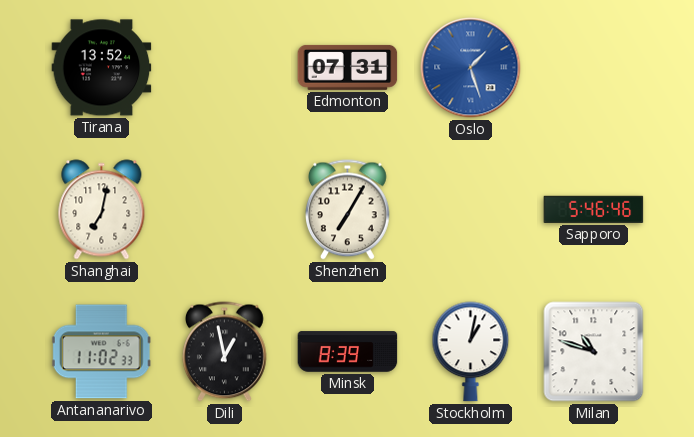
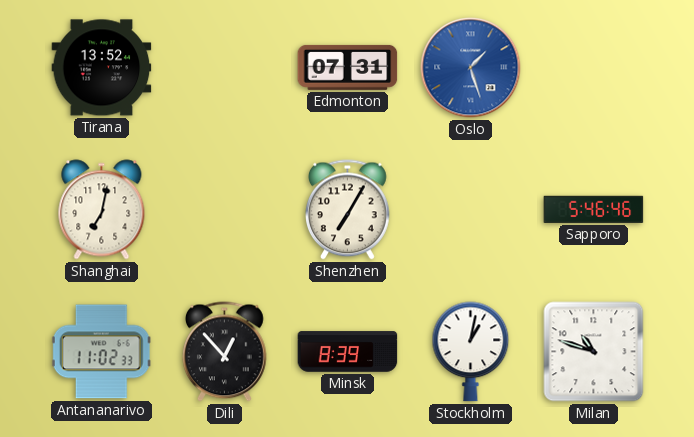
Dili: 12:58 -> 12:53 (225, 352)
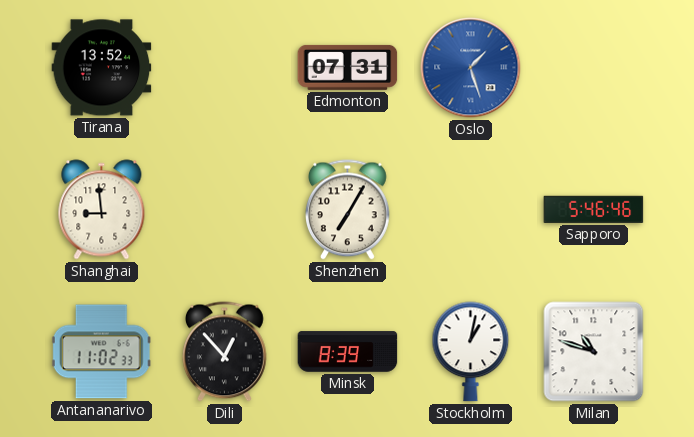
Shanghai: 7:02 -> 8:59 (102, 210)
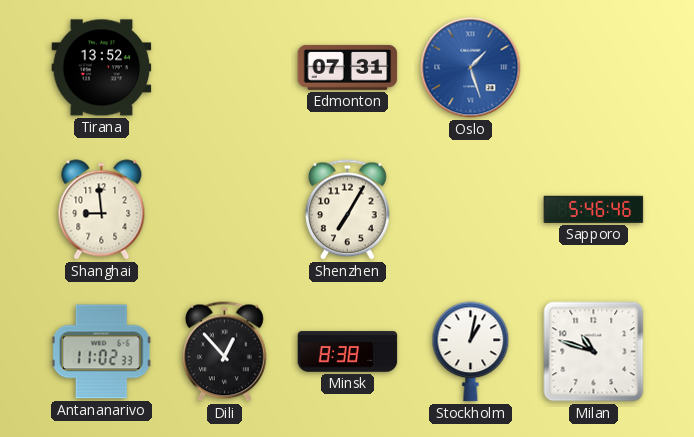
Minsk: 8:39 -> 8:38 (348, 352)
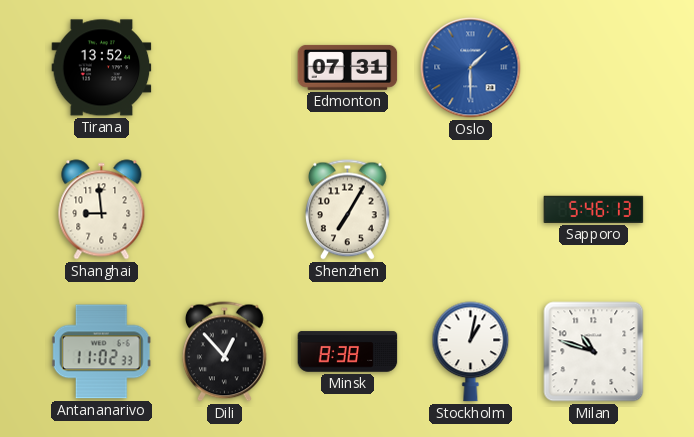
Oslo: 1:27 -> 1:30 (471, 68)
Sapporo: 5:46:46 -> 5:46:13 (594, 209)
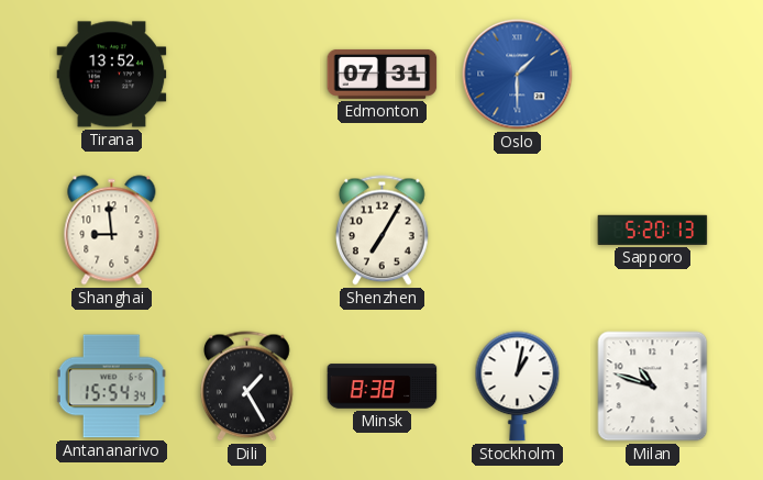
Sapporo: 5:46 -> 5:20 (653, 230)
Antananarivo: 11:02 -> 15:54 (111, 387)
Dili: 12:53 -> 1:25 (247, 387)
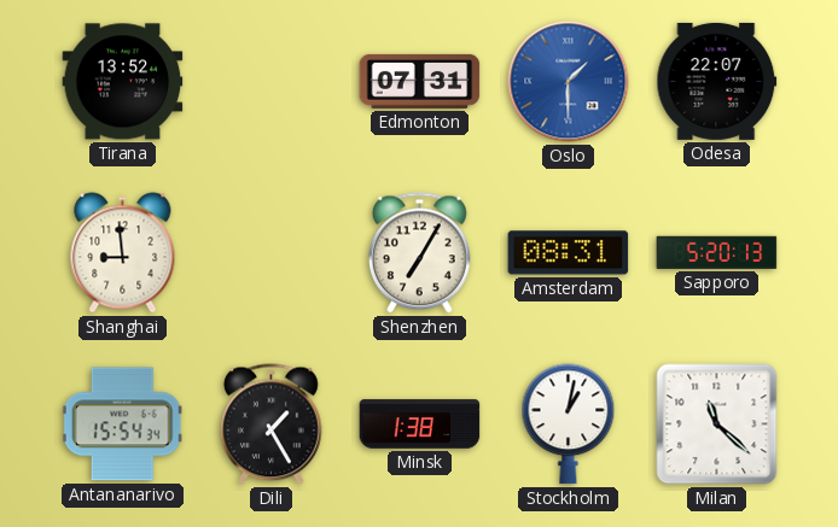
Odesa: none -> 22:07 (717, 81)
Amsterdam: none -> 08:31 (569, 253)
Minsk: 8:38 -> 1:38 (420, 424)
Milan: 10:48 -> 11:22 (717, 424)
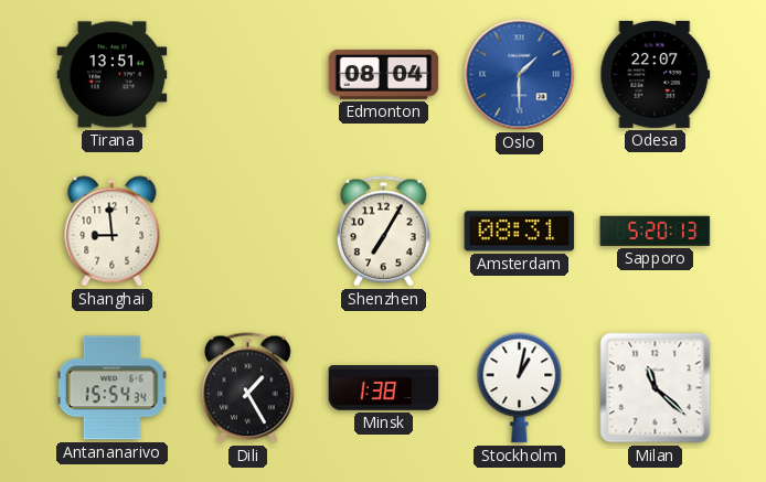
Tirana: 13:52 -> 13:51 (113, 75)
Edmonton: 07:31 -> 08:04 (384, 74)
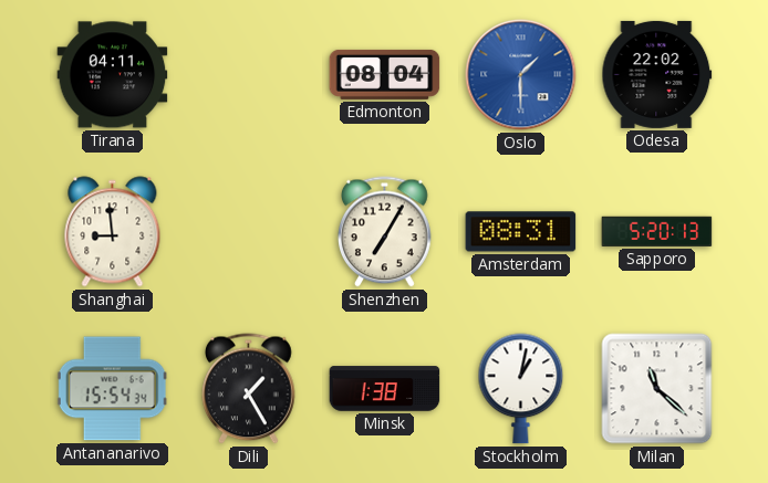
Tirana: 13:51 -> 04:11 (113, 75)
Odesa: 22:07 -> 22:02 (657, 74)
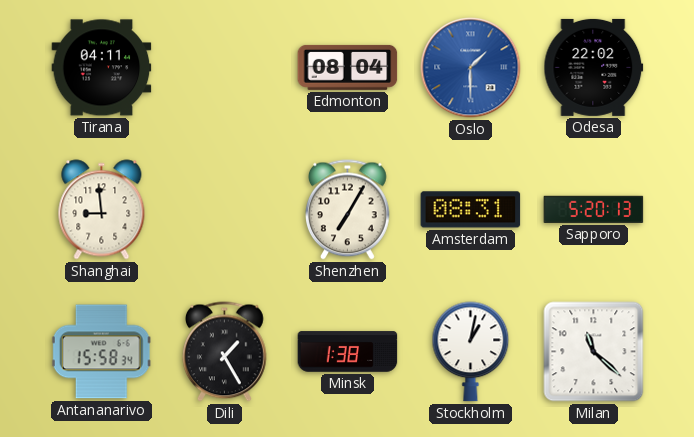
Antananarivo: 15:54 -> 15:58 (101, 352)
